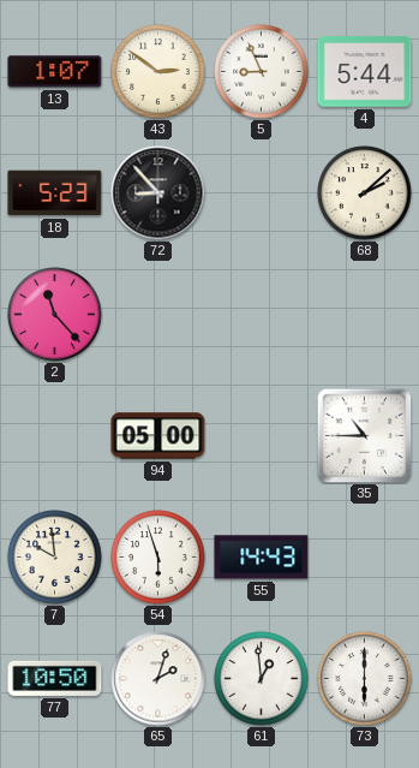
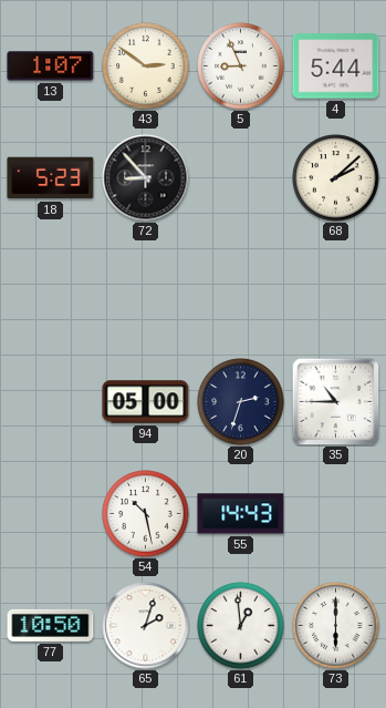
2: 11:23 -> none (55, 315)
20: none -> 2:33 (241, 402)
7: 9:59 -> none (55, 558)
54: 5:57 -> 10:28 (146, 514)
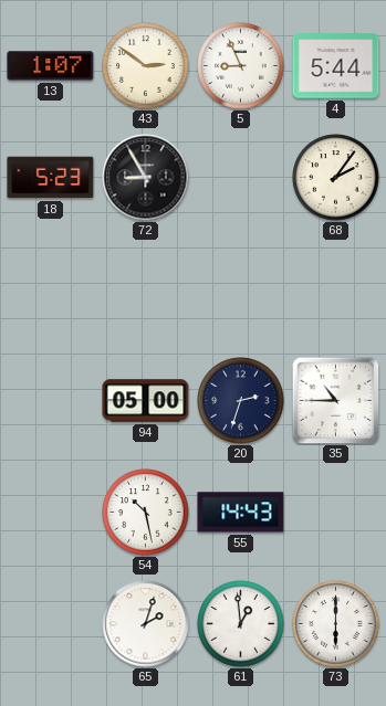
72: 8:53 -> 8:55 (146, 178)
68: 2:08 -> 2:06 (336, 178)
77: 10:50 -> none (51, 625)
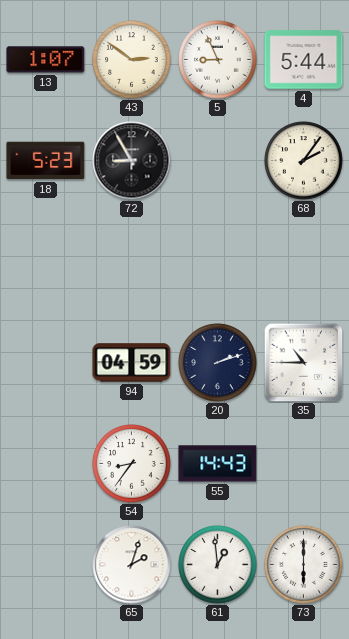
94: 05:00 -> 04:59 (132, 363)
20: 2:33 -> 2:12 (218, 363)
54: 10:28 -> 8:36 (132, 464)
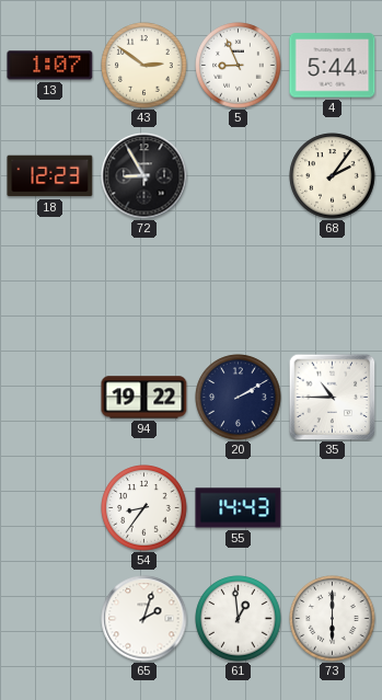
18: 5:23 -> 12:23 (50, 176)
94: 04:59 -> 19:22 (144, 398)
20: 2:12 -> 2:10 (239, 398)
